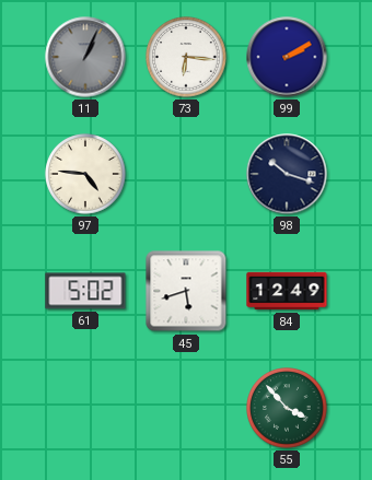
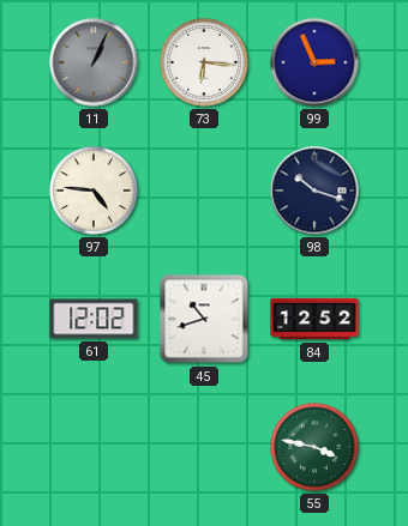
99: 2:10 -> 2:56 (314, 62)
61: 5:02 -> 12:02 (94, 319)
45: 5:42 -> 10:42 (204, 319)
84: 12:49 -> 12:52 (314, 319)
55: 3:53 -> 3:47 (314, 447)
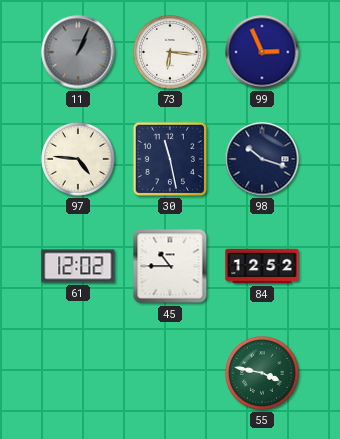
30: none -> 11:28 (170, 159)
45: 10:42 -> 10:45 (170, 266)
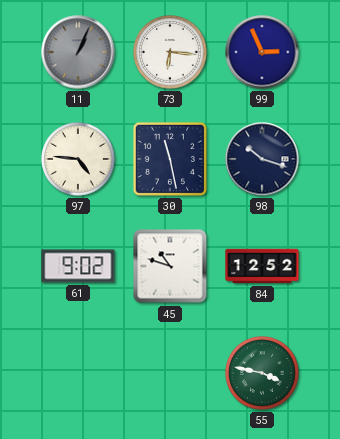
61: 12:02 -> 9:02 (78, 266)
45: 10:45 -> 10:48 (170, 266)
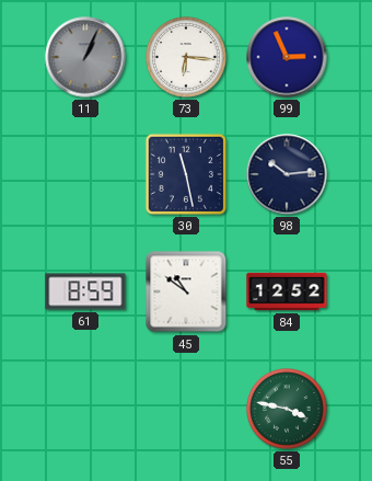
97: 4:46 -> none (78, 159)
98: 10:18 -> 10:14 (287, 174)
61: 9:02 -> 8:59 (85, 291)
45: 10:48 -> 10:51 (186, 291)
